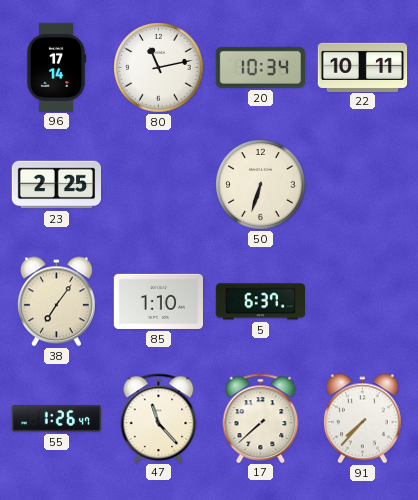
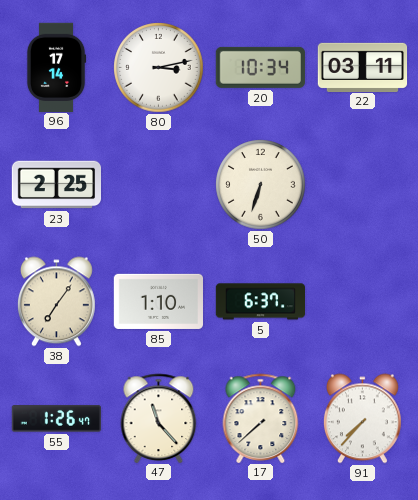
80: 11:13 -> 3:13 (159, 68)
22: 10:11 -> 03:11 (363, 67)
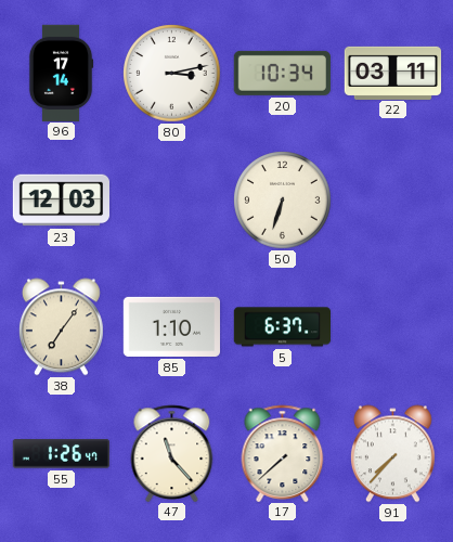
23: 2:25 -> 12:03 (62, 201)
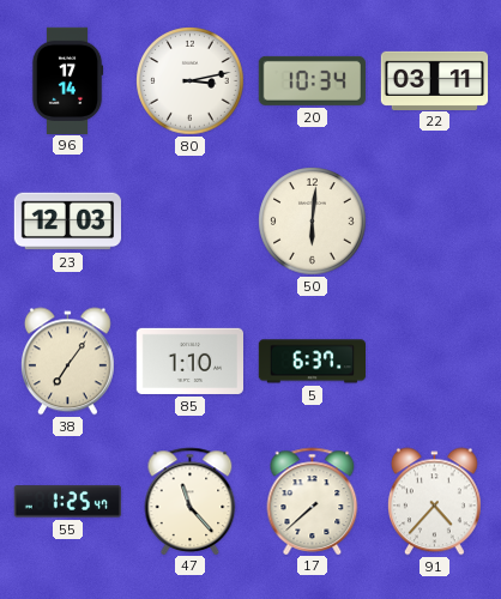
50: 6:33 -> 6:01 (313, 222)
55: 1:26 -> 1:25 (67, 502)
91: 7:37 -> 4:37 (434, 502)
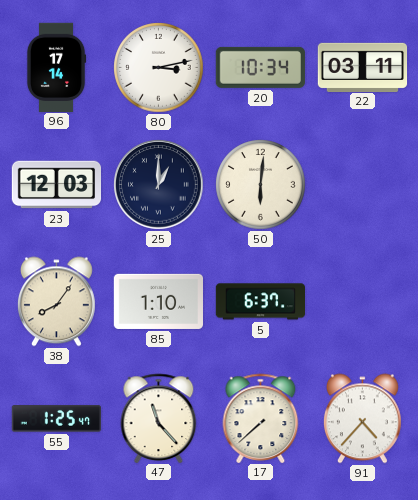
25: none -> 1:00 (159, 185)
38: 7:06 -> 8:06 (56, 302)
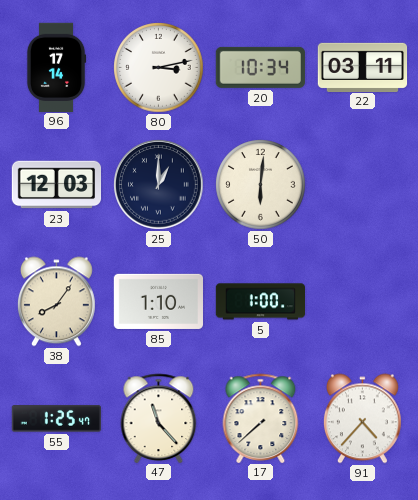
5: 6:37 -> 1:00 (260, 302)
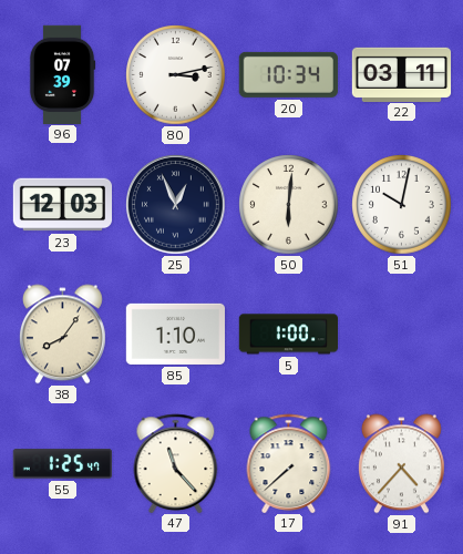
96: 17:14 -> 07:39 (62, 74)
25: 1:00 -> 12:56 (176, 205)
51: none -> 10:02 (402, 205)
